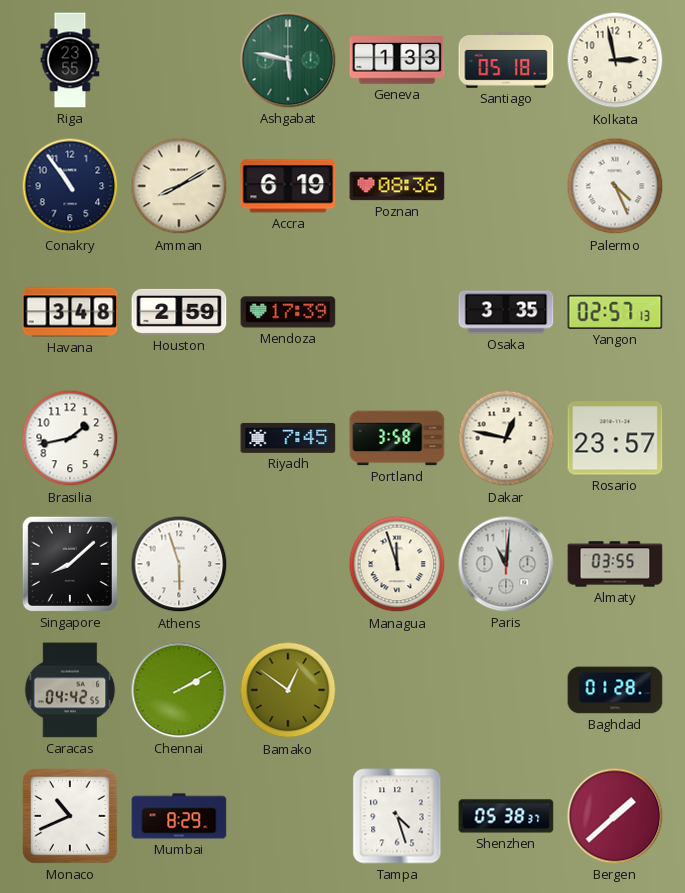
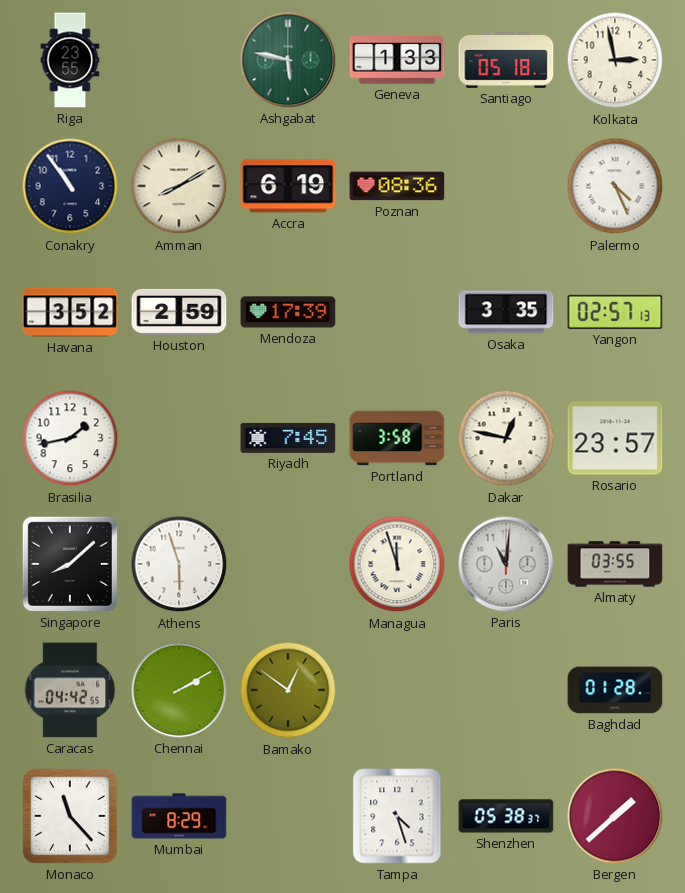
Havana: 3:48 -> 3:52 (70, 312)
Monaco: 10:41 -> 11:23 (70, 816)
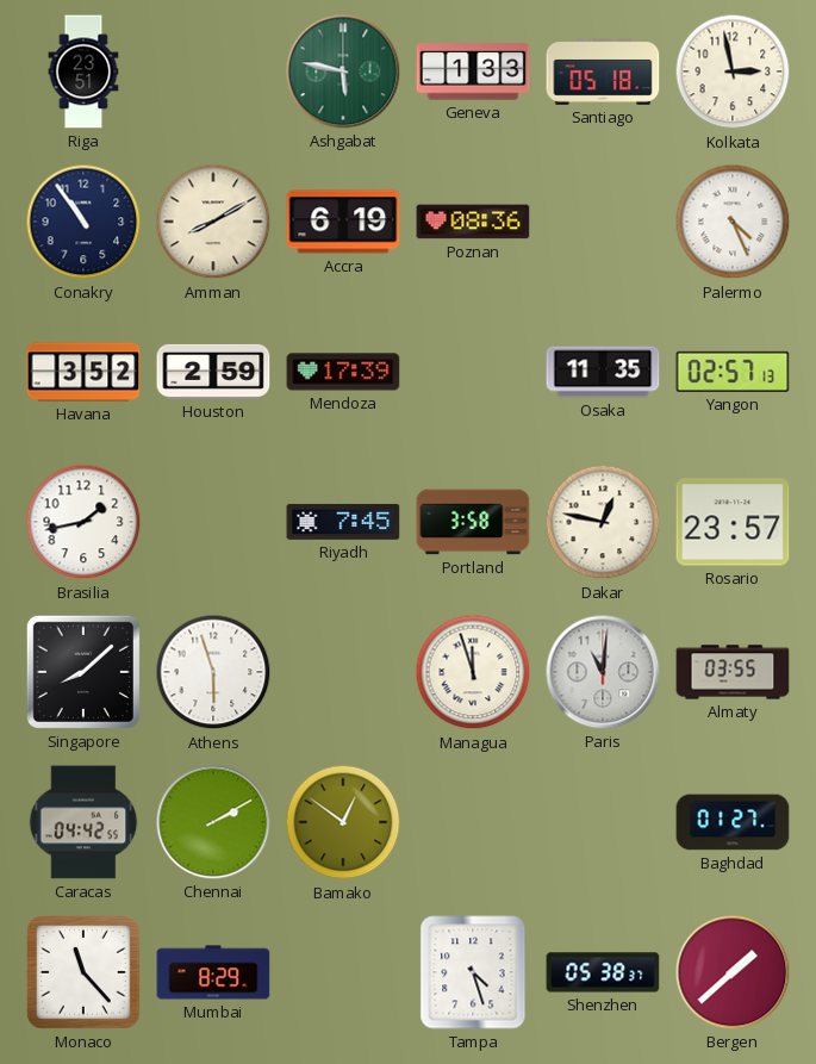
Riga: 23:55 -> 23:51 (83, 71)
Osaka: 3:35 -> 11:35 (603, 372)
Baghdad: 01:28 -> 01:27 (733, 822)
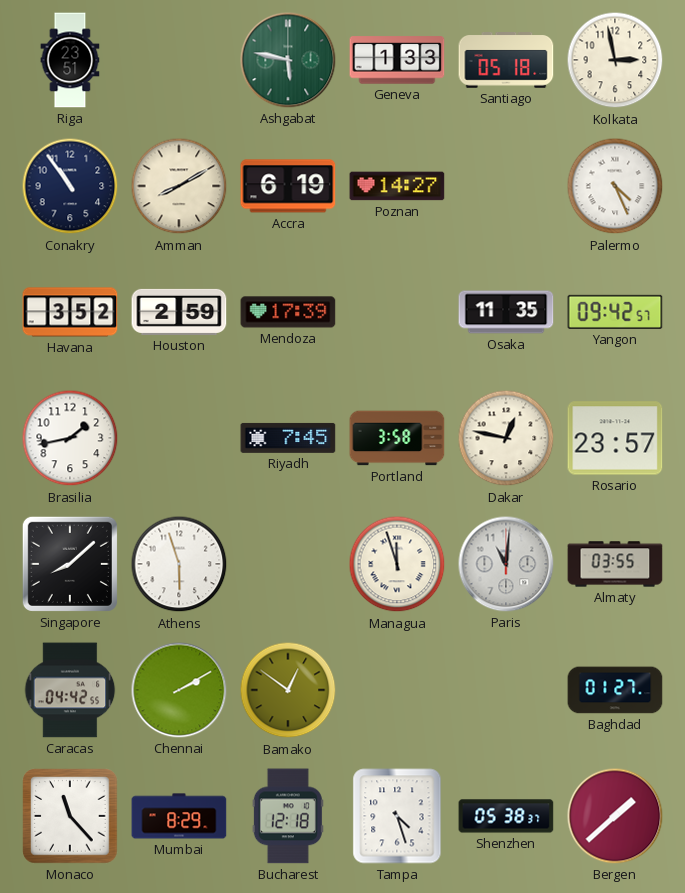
Poznan: 08:36 -> 14:27 (397, 186)
Yangon: 02:57 -> 09:42 (615, 312)
Bucharest: none -> 12:18 (288, 816)
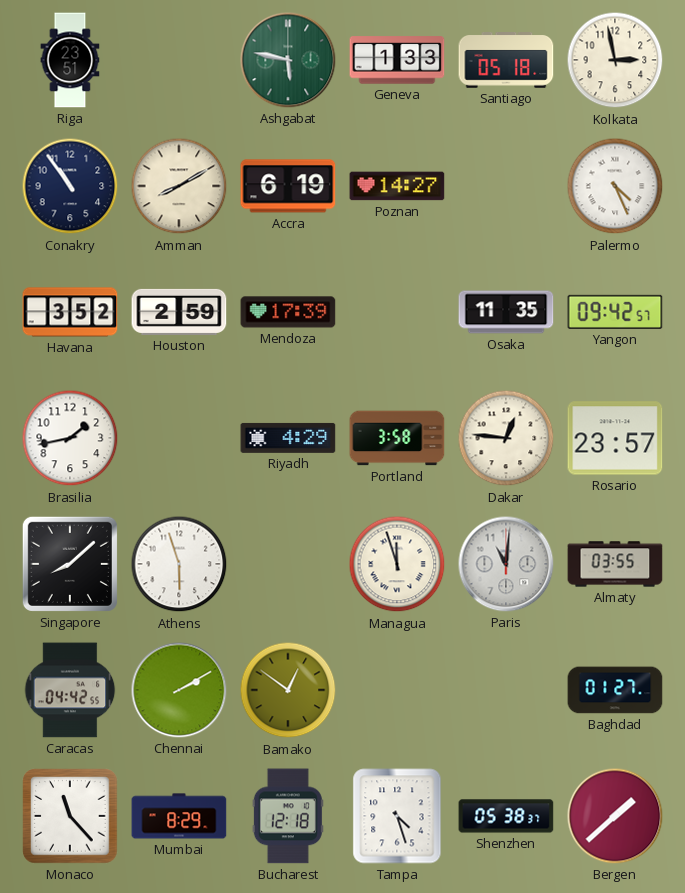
Riyadh: 7:45 -> 4:29 (288, 438)
Dakar: 12:47 -> 12:46 (506, 438)
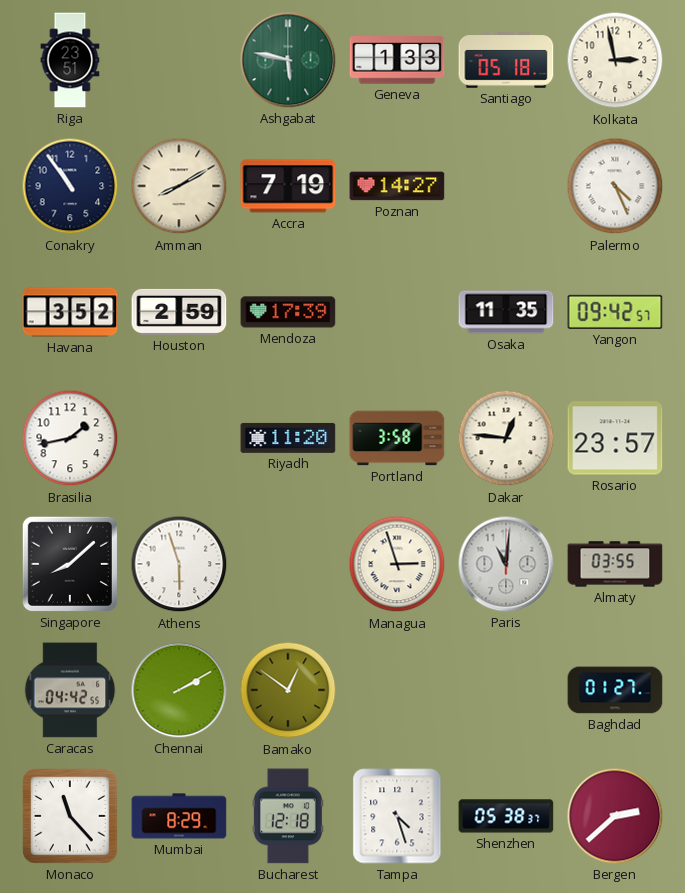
Accra: 6:19 -> 7:19 (288, 186)
Riyadh: 4:29 -> 11:20 (288, 438)
Managua: 11:57 -> 2:57 (397, 564)
Bergen: 1:38 -> 2:38 (615, 816)
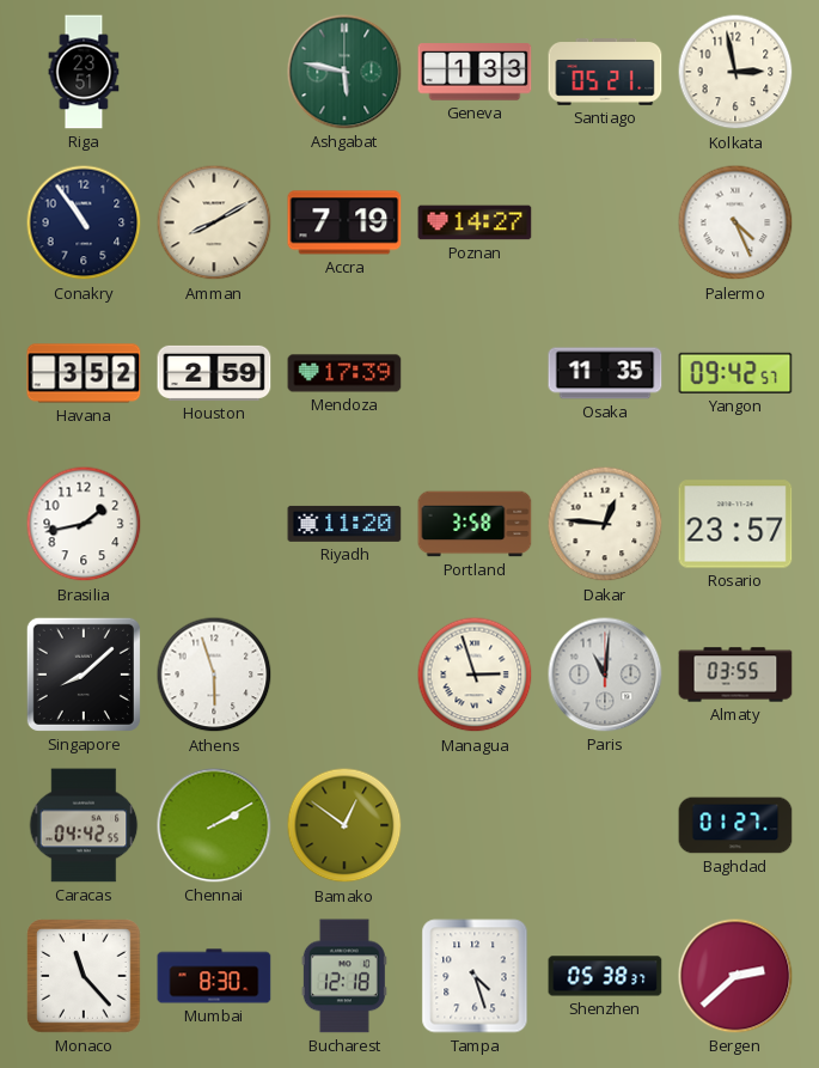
Santiago: 05:18 -> 05:21 (605, 73)
Mumbai: 8:29 -> 8:30 (214, 976)
